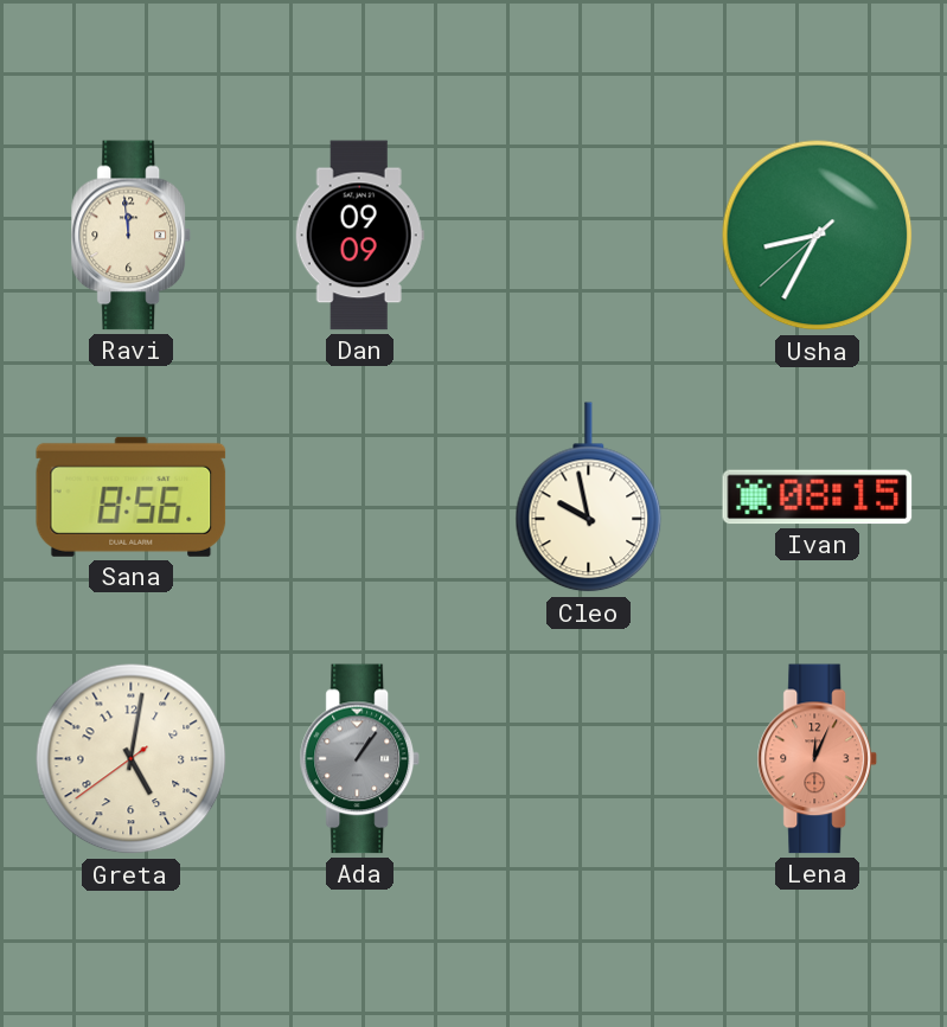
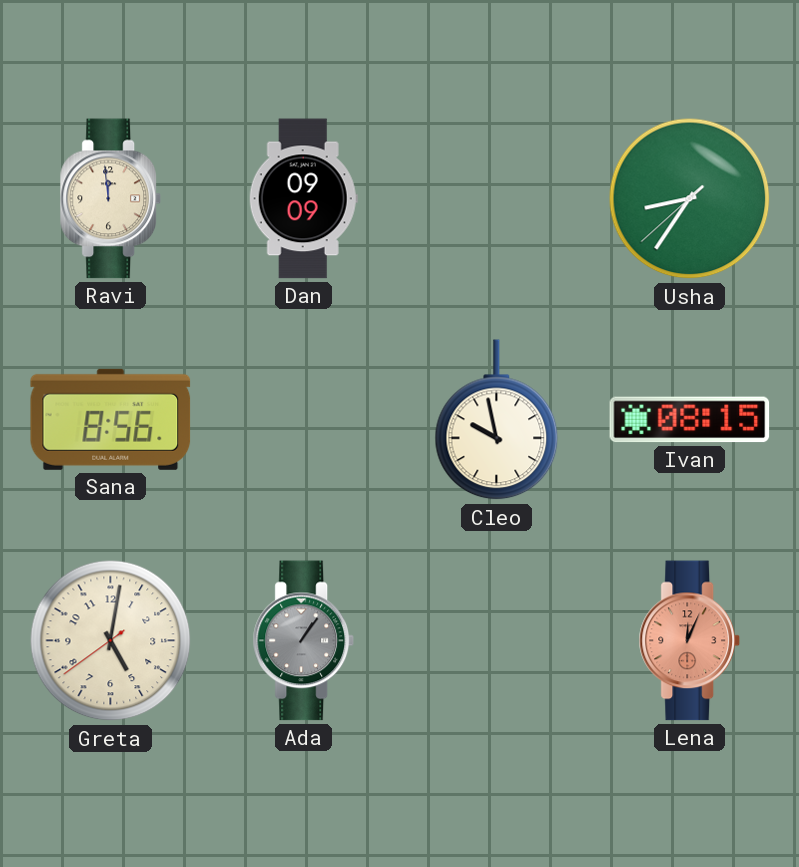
Usha: 8:34 -> 8:35 (690, 199)
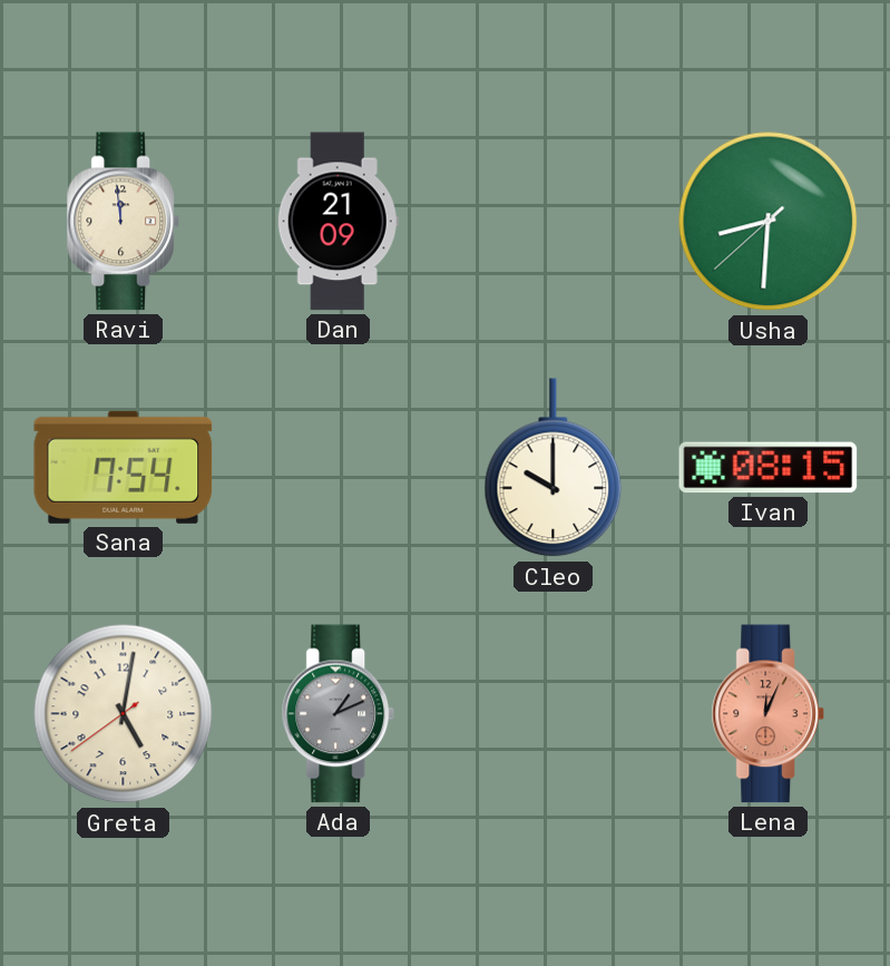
Dan: 09:09 -> 21:09 (338, 222)
Usha: 8:35 -> 8:30 (769, 222)
Sana: 8:56 -> 7:54 (124, 467)
Cleo: 9:58 -> 10:00 (554, 468)
Ada: 1:06 -> 1:11 (339, 714)
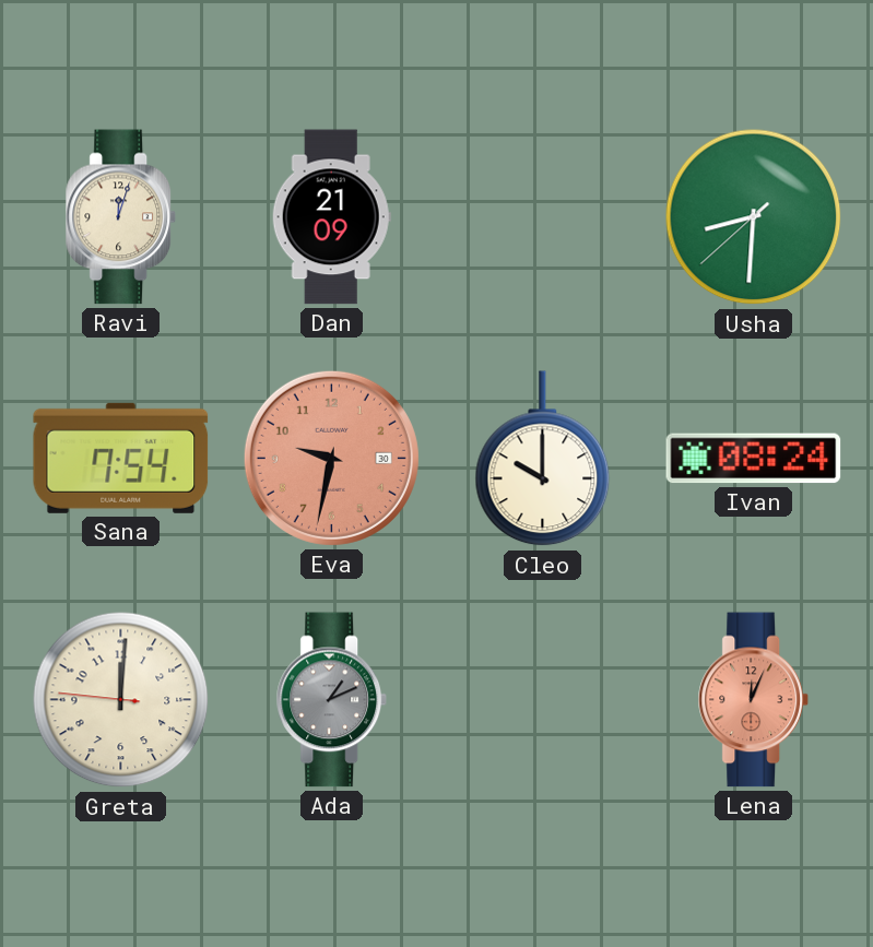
Ravi: 11:59 -> 12:03 (121, 217)
Eva: none -> 9:32 (331, 458)
Ivan: 08:15 -> 08:24 (754, 459)
Greta: 5:01 -> 12:00 (121, 700)
